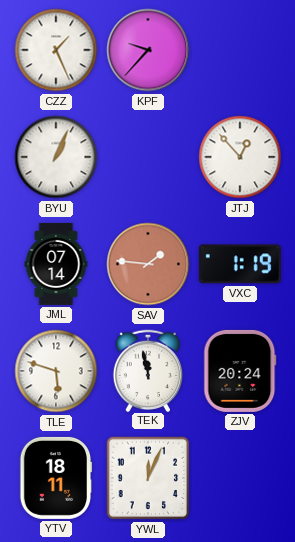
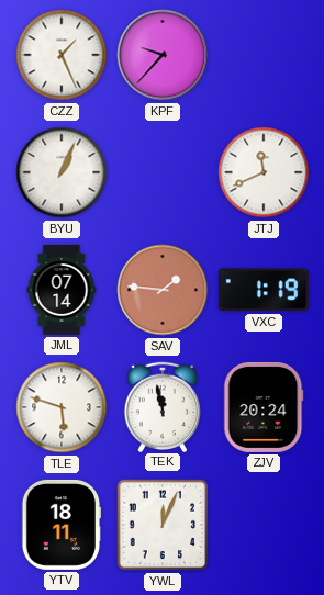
JTJ: 12:53 -> 11:41 (264, 172)
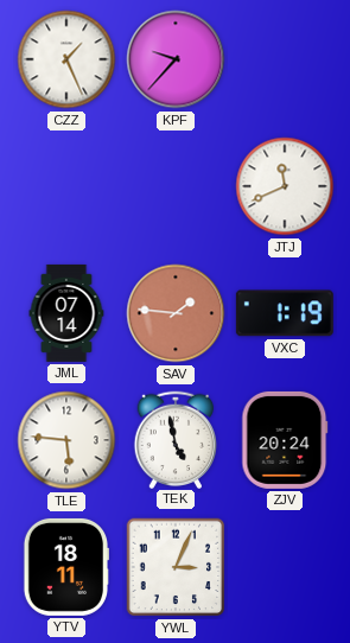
BYU: 1:04 -> none (62, 172)
TLE: 5:48 -> 5:46 (66, 440)
TEK: 11:58 -> 4:58 (176, 439)
YWL: 12:04 -> 3:04 (176, 567)
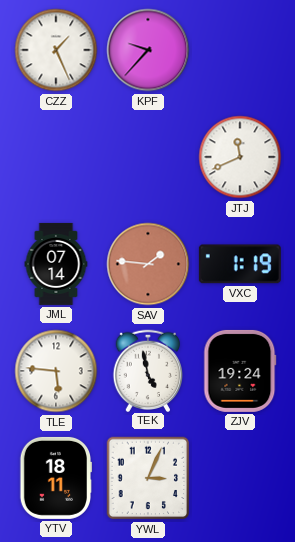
ZJV: 20:24 -> 19:24 (240, 371)
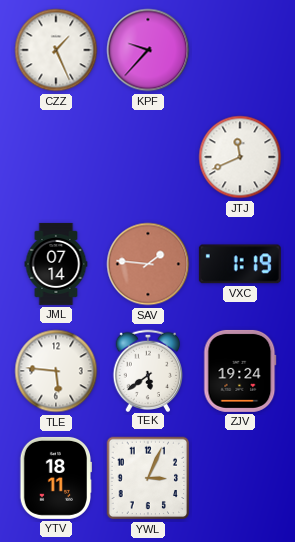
TEK: 4:58 -> 5:39 (148, 370)
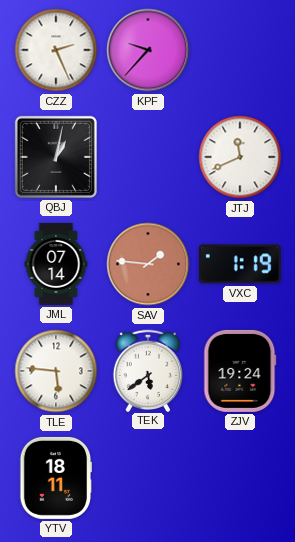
CZZ: 1:26 -> 2:26 (56, 50)
QBJ: none -> 1:02 (56, 157)
YWL: 3:04 -> none (148, 478)
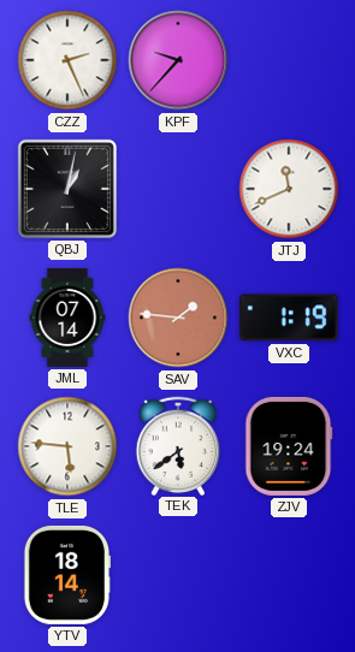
YTV: 18:11 -> 18:14 (66, 575)
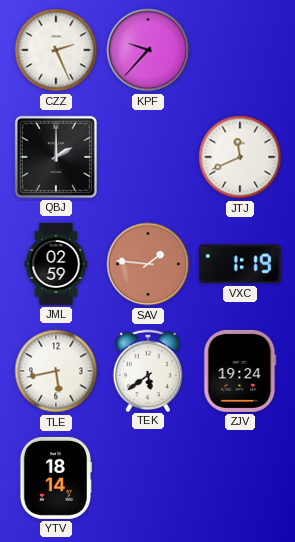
QBJ: 1:02 -> 2:00 (56, 157)
JML: 07:14 -> 02:59 (56, 264)
TLE: 5:46 -> 5:43 (56, 371)
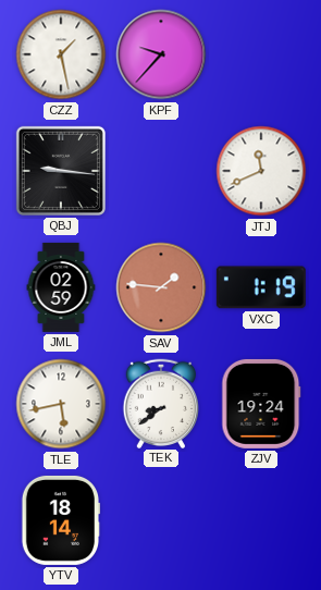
CZZ: 2:26 -> 1:28 (61, 54)
QBJ: 2:00 -> 9:16 (61, 171)
TEK: 5:39 -> 8:39 (161, 403)
